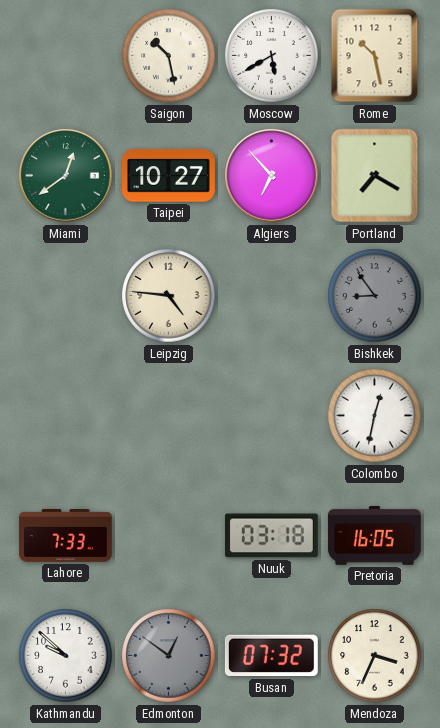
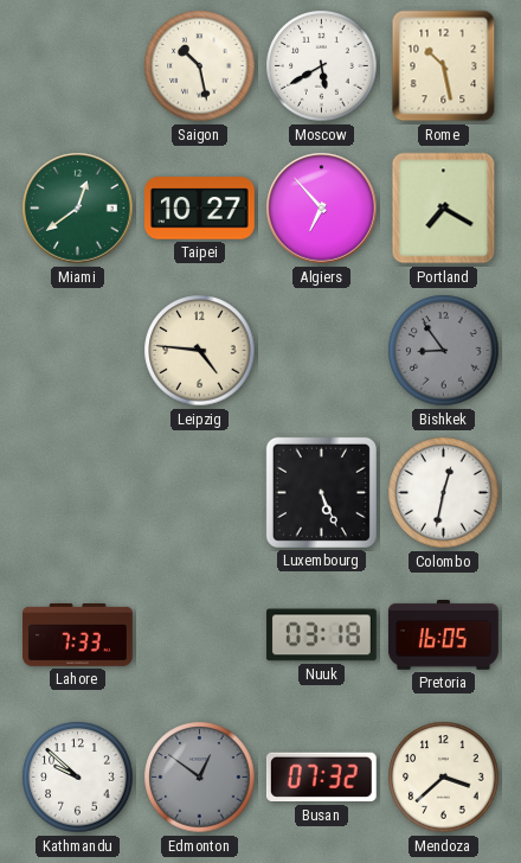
Luxembourg: none -> 5:26 (321, 492)
Mendoza: 3:34 -> 3:38 (444, 778)
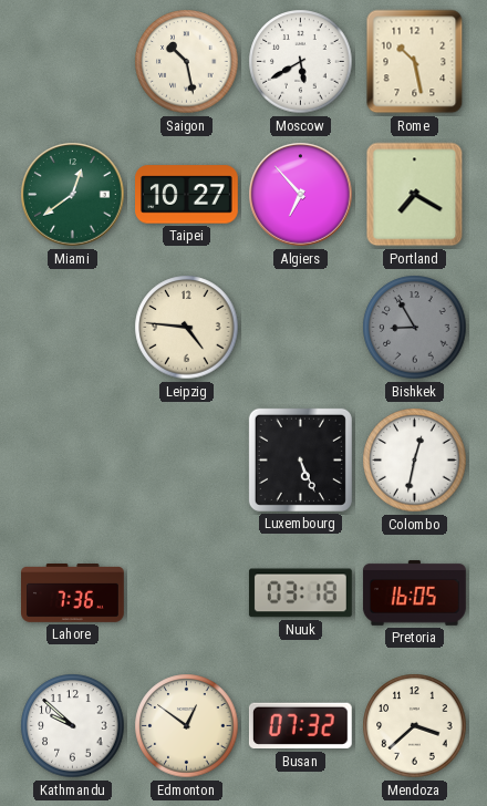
Bishkek: 8:54 -> 8:55 (415, 328)
Lahore: 7:33 -> 7:36 (73, 593)
Edmonton dial: grey -> cream (187, 726)
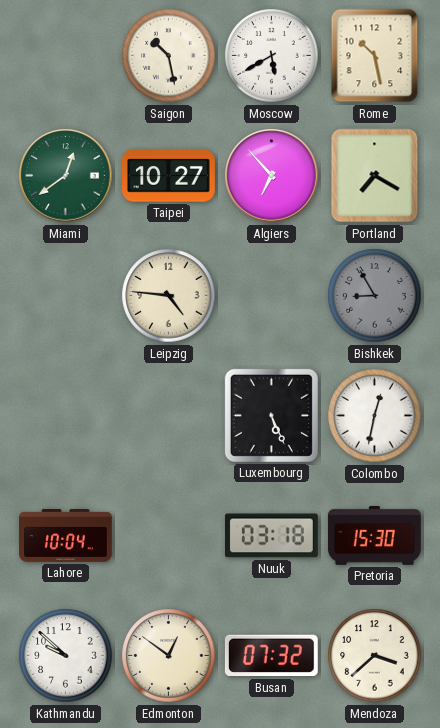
Lahore: 7:36 -> 10:04 (66, 536)
Pretoria: 16:05 -> 15:30 (375, 536)
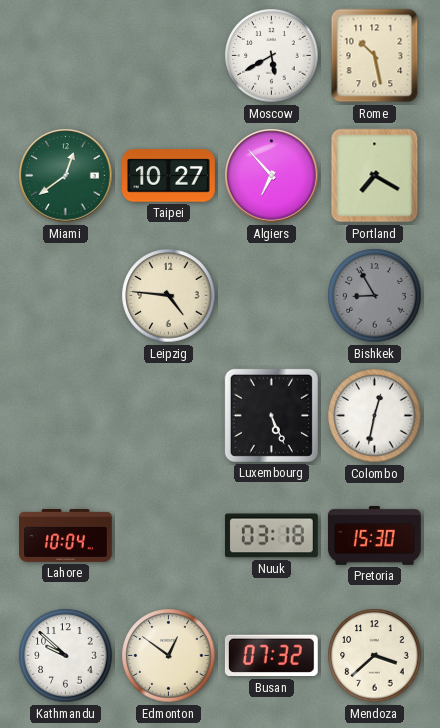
Saigon: 10:28 -> none (169, 56)
